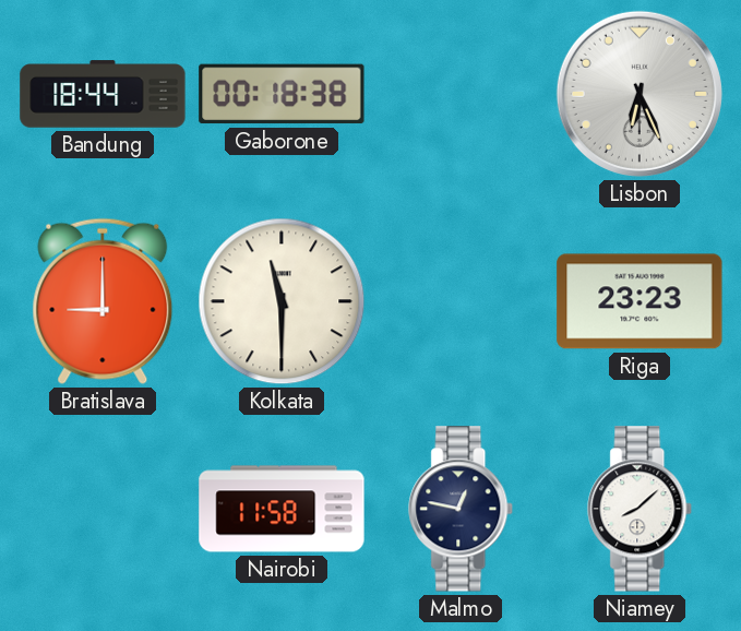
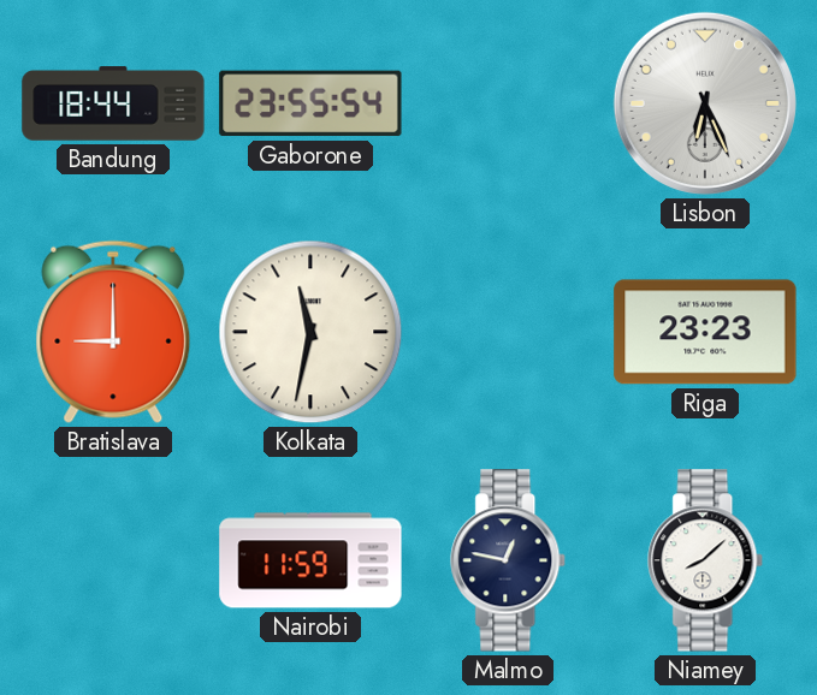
Gaborone: 00:18 -> 23:55 (310, 103)
Kolkata: 11:30 -> 11:32 (310, 332)
Nairobi: 11:58 -> 11:59 (310, 560)
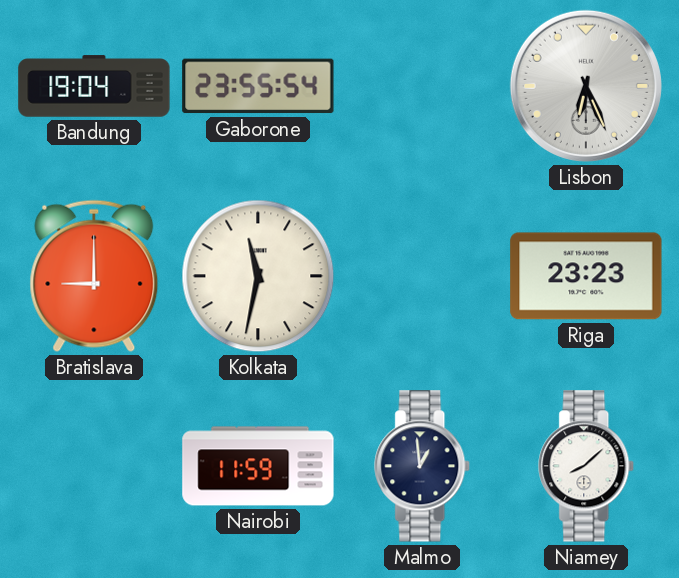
Bandung: 18:44 -> 19:04 (94, 86)
Malmo: 12:47 -> 12:59 (423, 466)
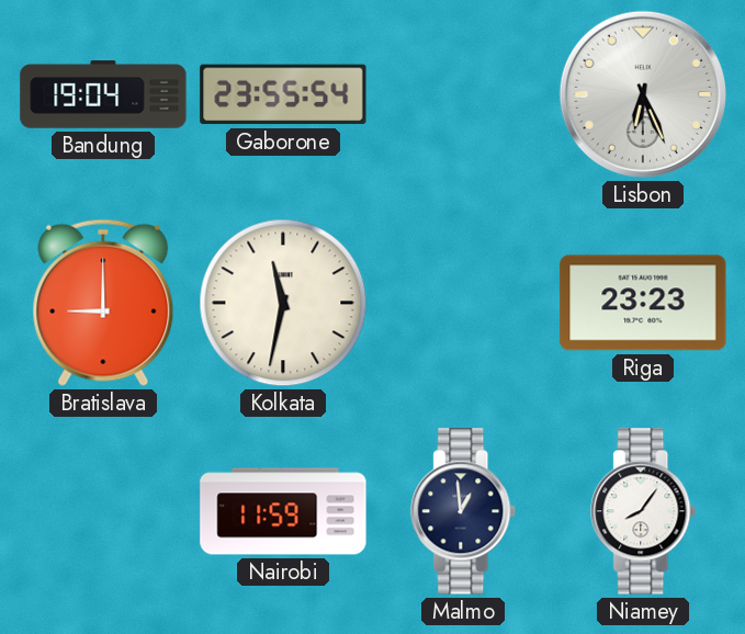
Niamey: 8:08 -> 8:06 (644, 511)
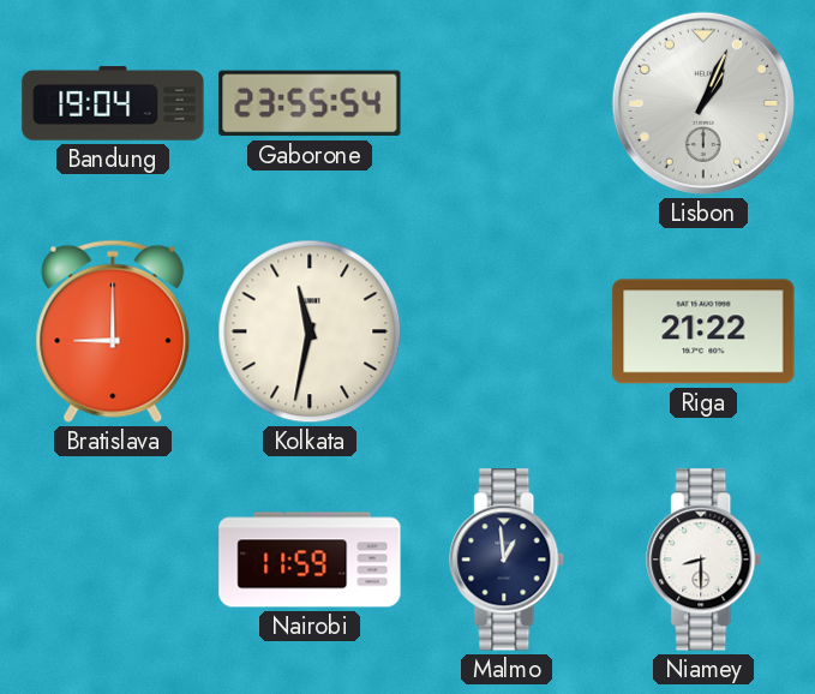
Lisbon: 6:26 -> 1:04 (703, 103)
Riga: 23:23 -> 21:22 (703, 331)
Niamey: 8:06 -> 8:30 (705, 560)
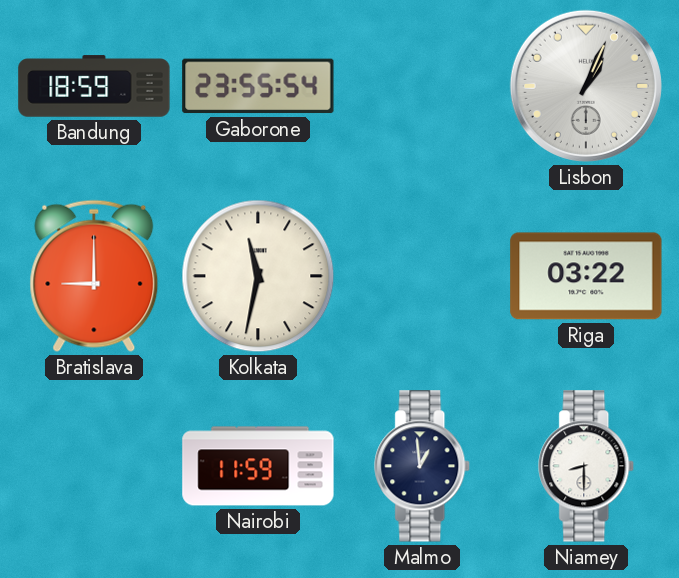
Bandung: 19:04 -> 18:59 (94, 86)
Riga: 21:22 -> 03:22 (586, 276)
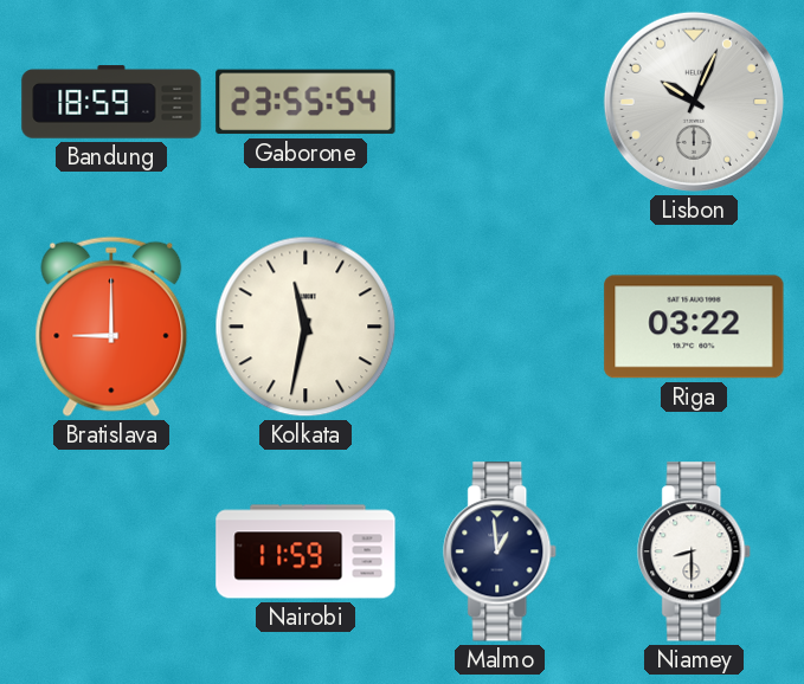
Lisbon: 1:04 -> 10:04 (694, 102)
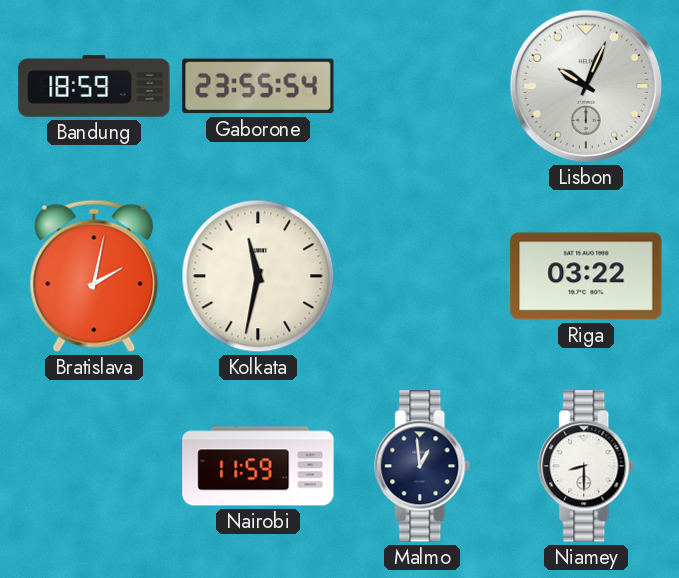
Bratislava: 9:00 -> 2:02 (94, 276)
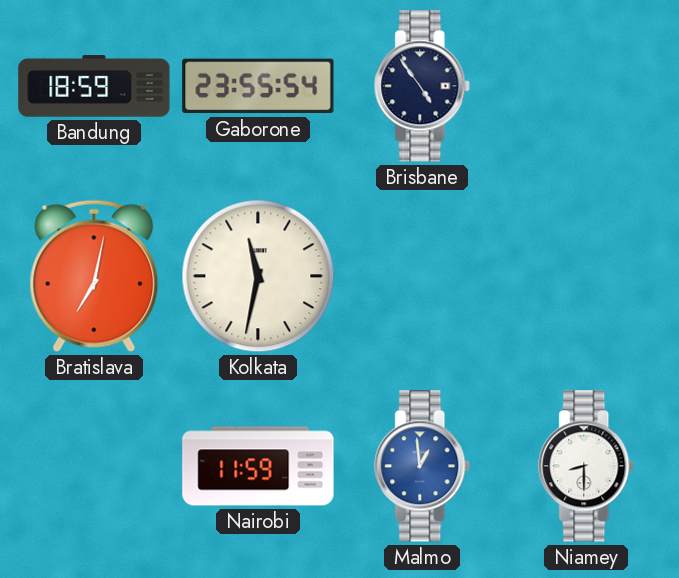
Brisbane: none -> 4:54 (423, 86)
Lisbon: 10:04 -> none (586, 86)
Bratislava: 2:02 -> 7:02 (94, 276)
Riga: 03:22 -> none (586, 276)
Malmo dial: navy -> blue (423, 466)
